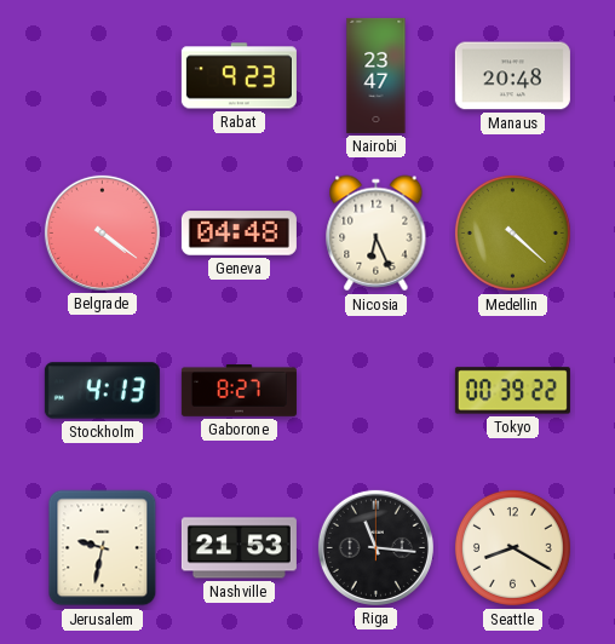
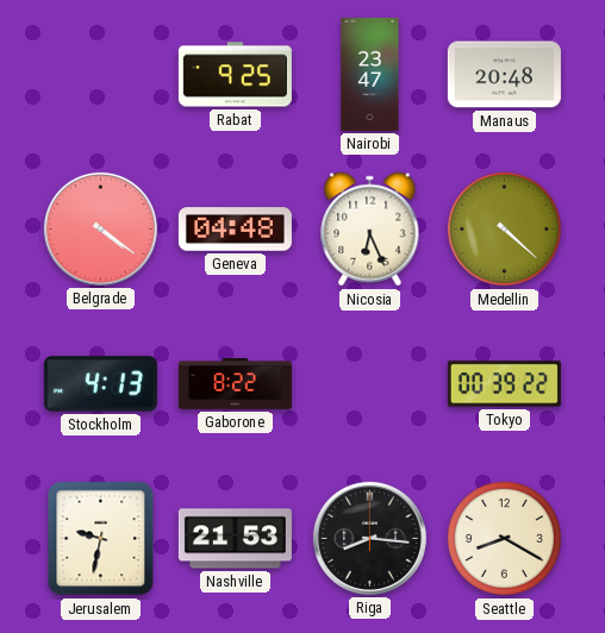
Rabat: 9:23 -> 9:25 (235, 75)
Gaborone: 8:27 -> 8:22 (235, 384)
Riga: 11:16 -> 8:16 (369, 538)
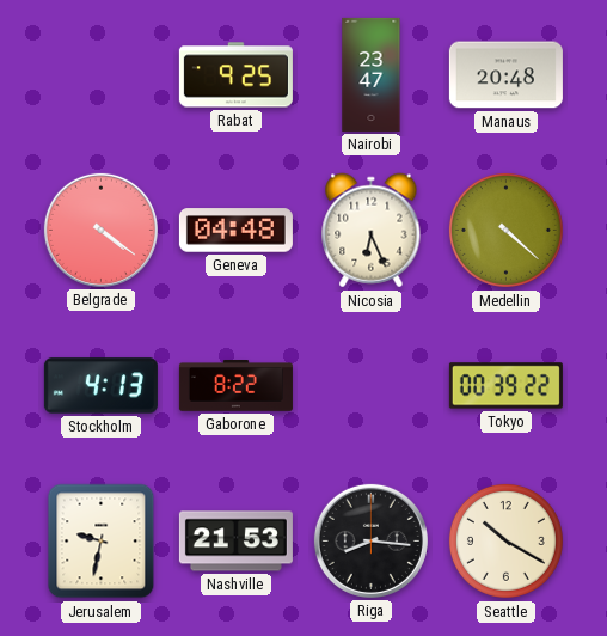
Seattle: 8:20 -> 10:20 (505, 540)
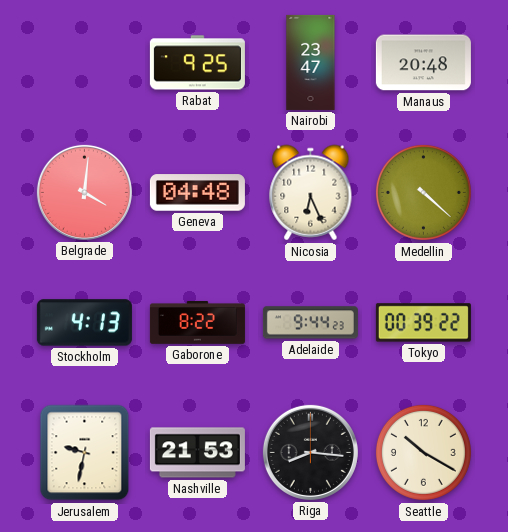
Belgrade: 4:21 -> 4:01 (84, 192)
Adelaide: none -> 9:44 (310, 323)
